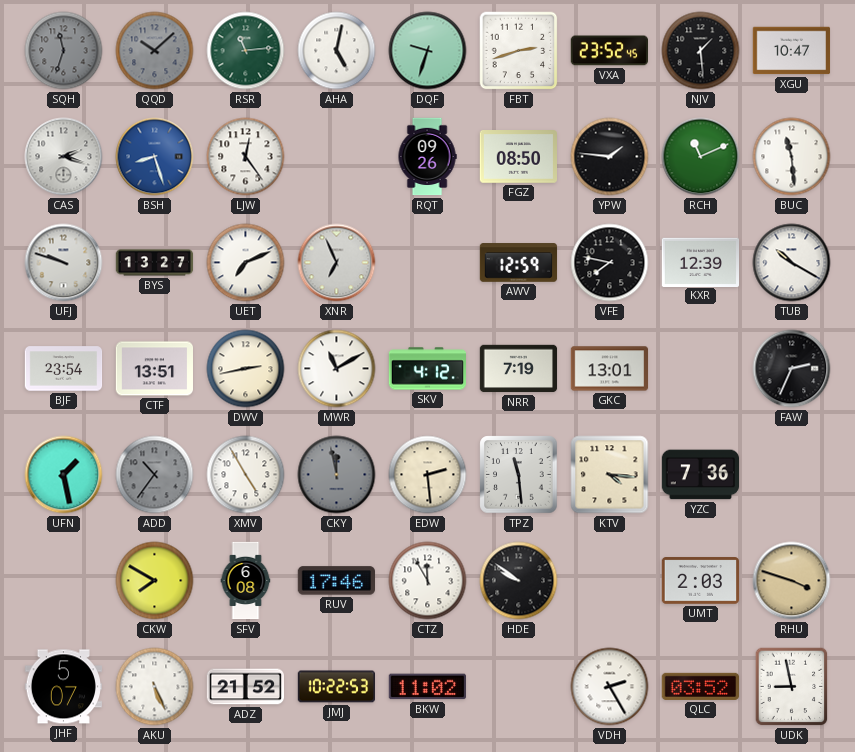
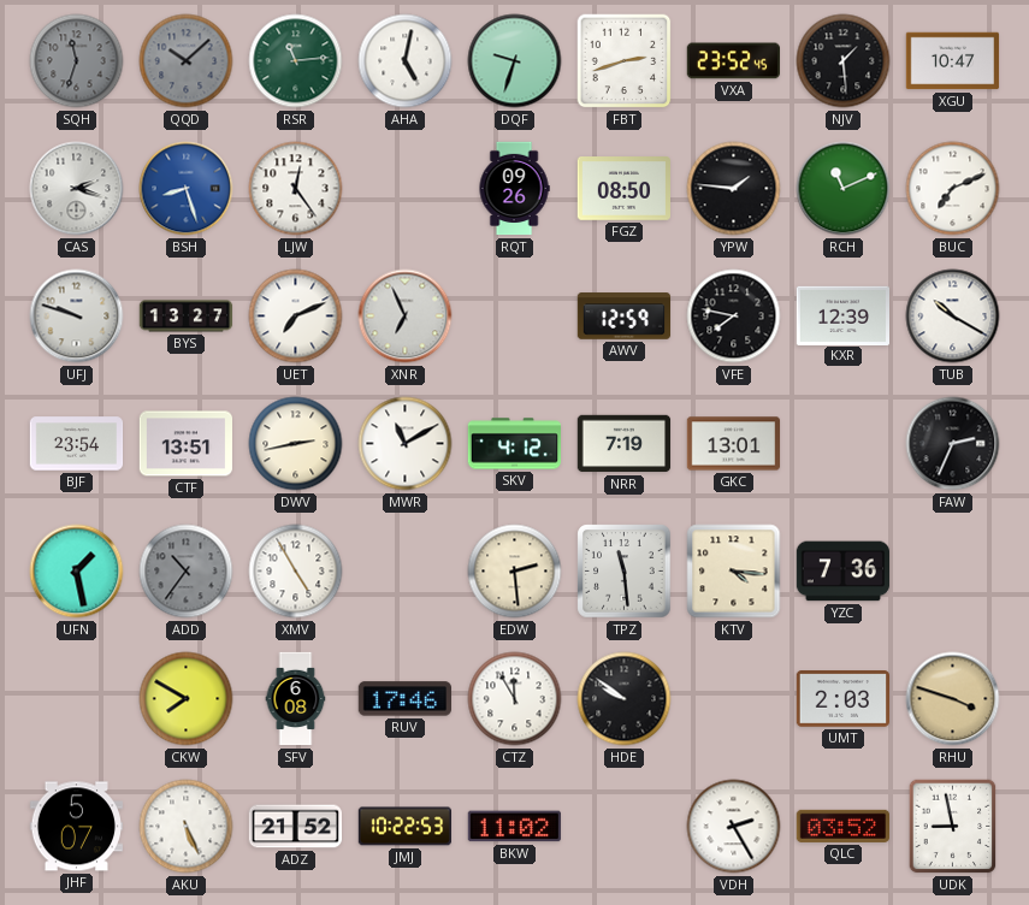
BUC: 11:29 -> 7:11 (953, 189)
CKY: 11:58 -> none (337, 475)
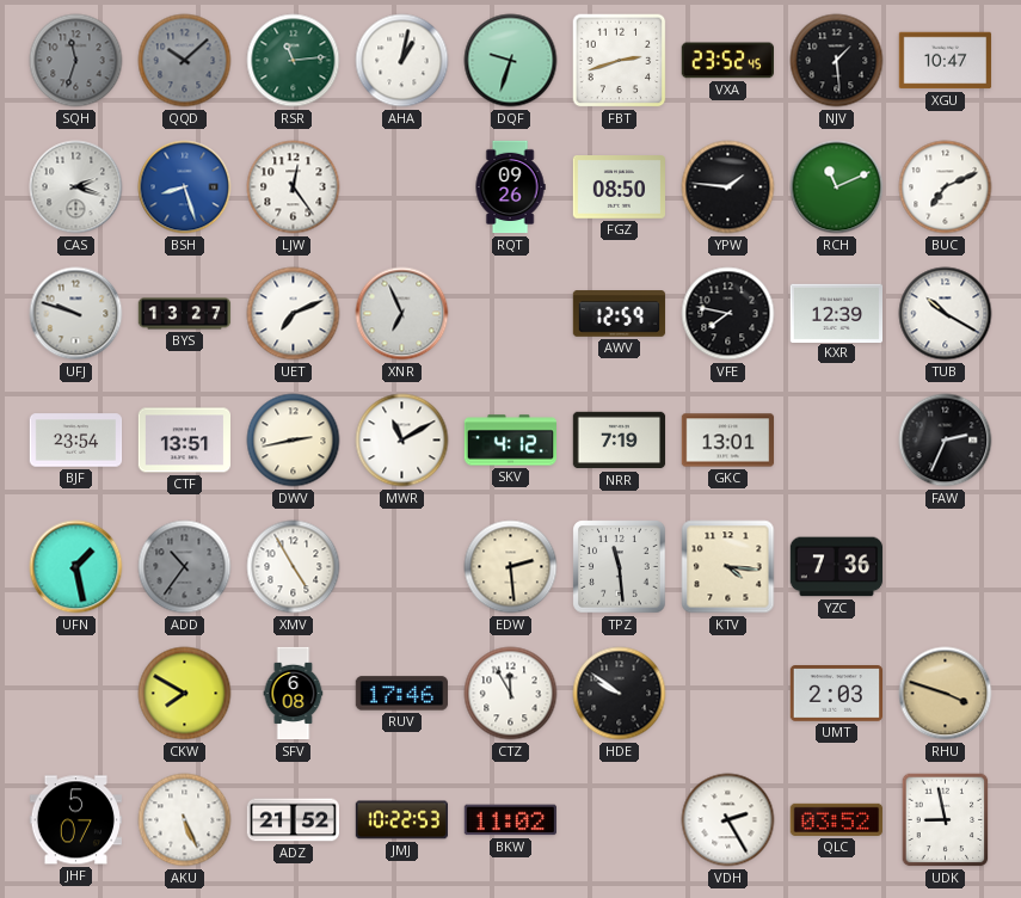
AHA: 5:02 -> 1:02 (402, 61)
